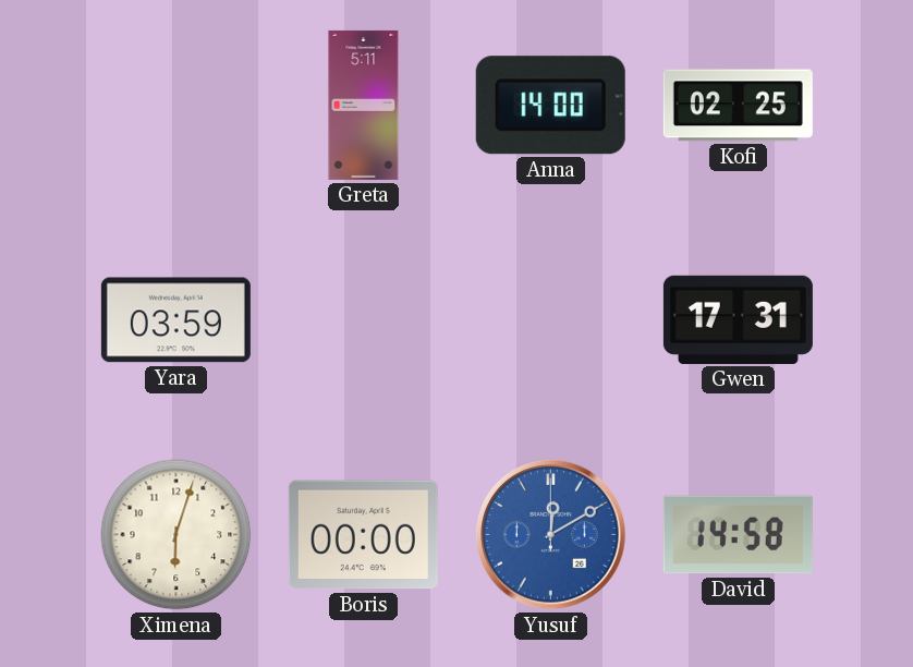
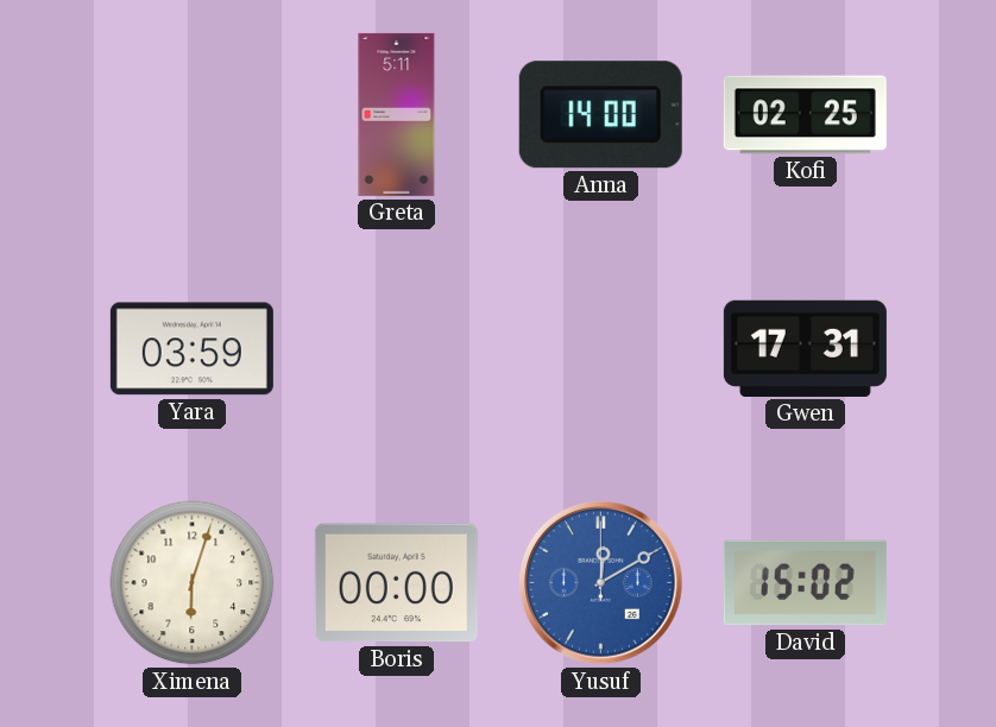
David: 14:58 -> 15:02 (805, 583)
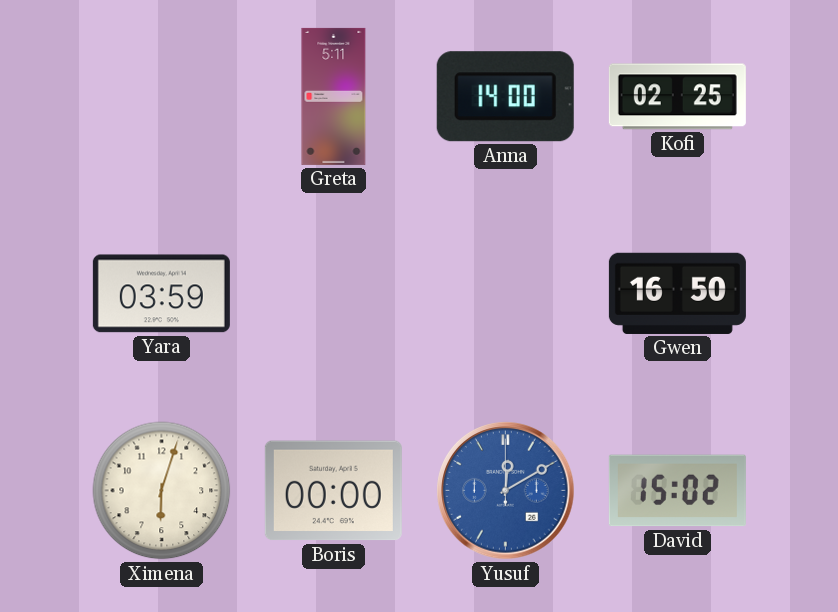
Gwen: 17:31 -> 16:50 (677, 293)
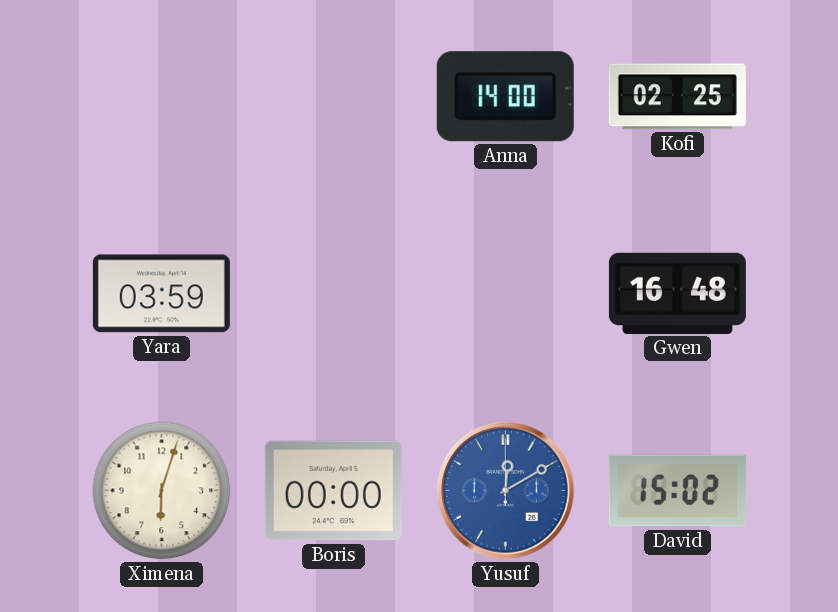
Greta: 5:11 -> none (334, 96)
Gwen: 16:50 -> 16:48 (677, 293)
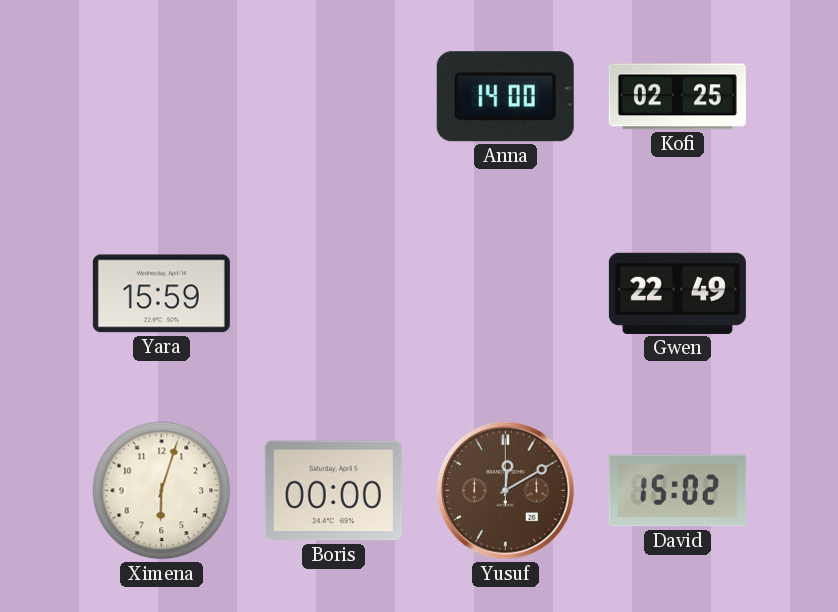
Yara: 03:59 -> 15:59 (161, 294)
Gwen: 16:48 -> 22:49 (677, 293)
Yusuf dial: blue -> brown (506, 491)
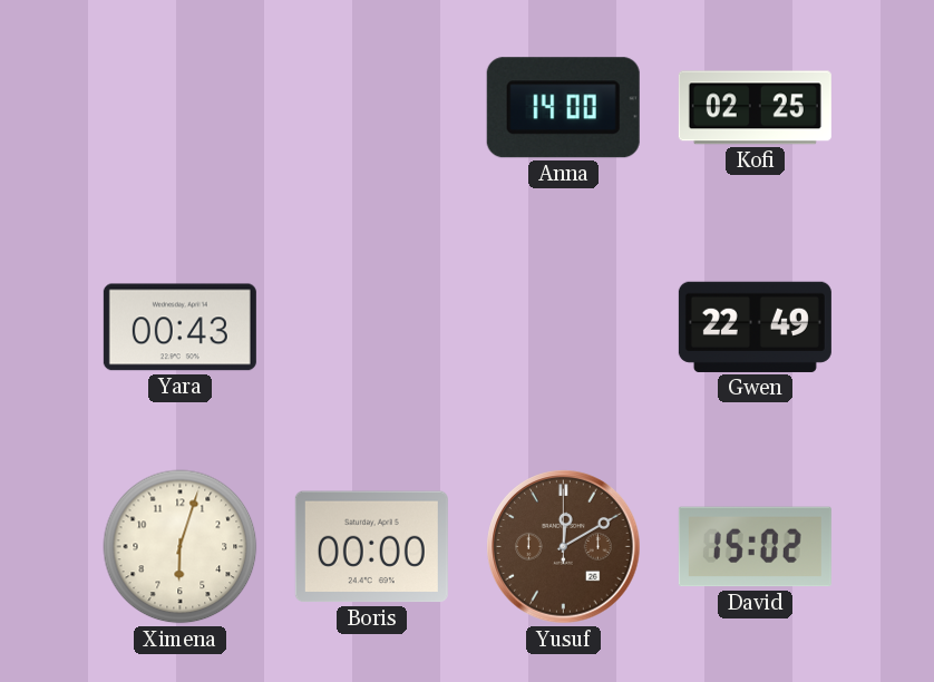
Yara: 15:59 -> 00:43 (179, 328)
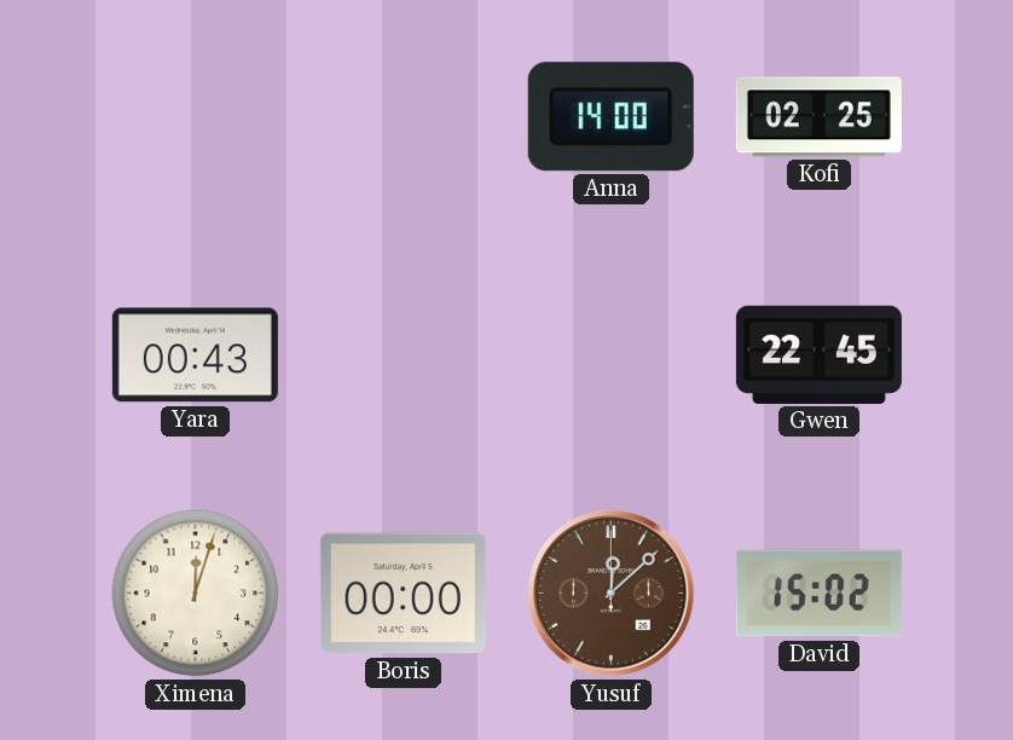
Gwen: 22:49 -> 22:45 (818, 354)
Ximena: 6:03 -> 12:03 (196, 594)
Yusuf: 12:10 -> 12:08 (612, 594)
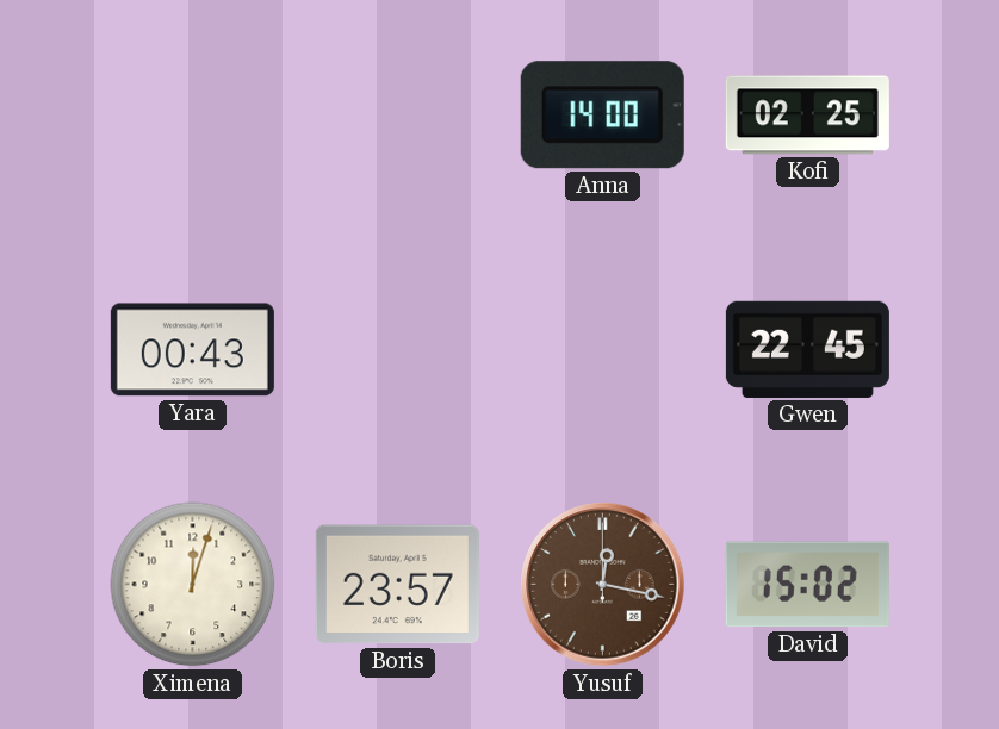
Boris: 00:00 -> 23:57 (397, 585)
Yusuf: 12:08 -> 12:17 (603, 585)
